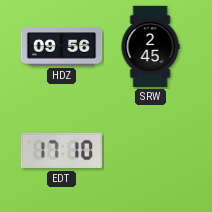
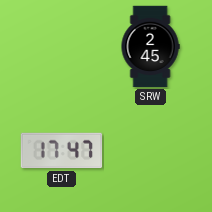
HDZ: 09:56 -> none (62, 47)
EDT: 17:10 -> 17:47 (62, 151)
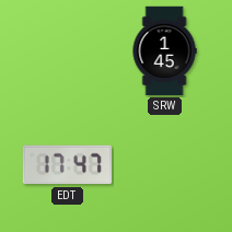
SRW: 2:45 -> 1:45 (164, 51)
